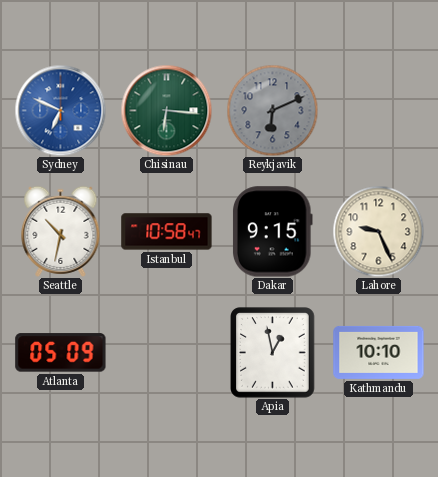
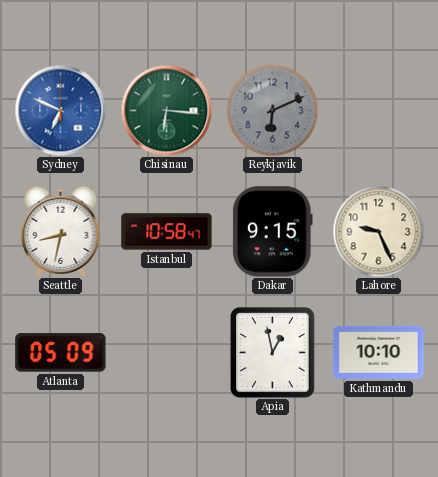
Seattle: 10:32 -> 8:32 (61, 231)
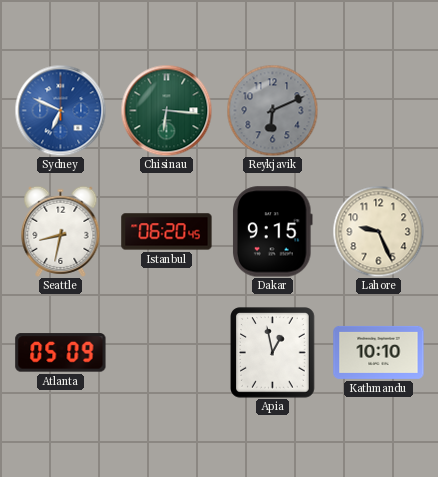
Istanbul: 10:58 -> 06:20 (167, 232)
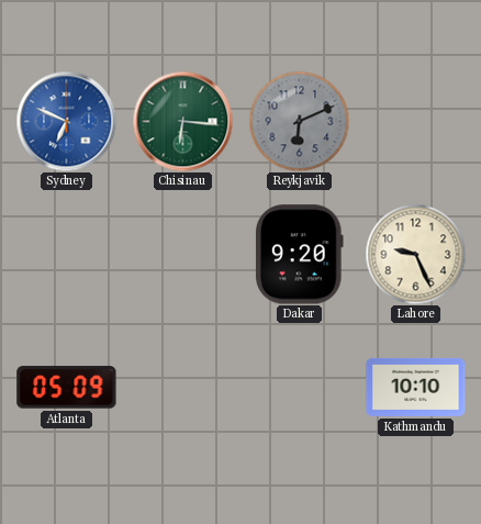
Seattle: 8:32 -> none (61, 231)
Istanbul: 06:20 -> none (167, 232)
Dakar: 9:15 -> 9:20 (300, 255)
Apia: 12:58 -> none (273, 353)
